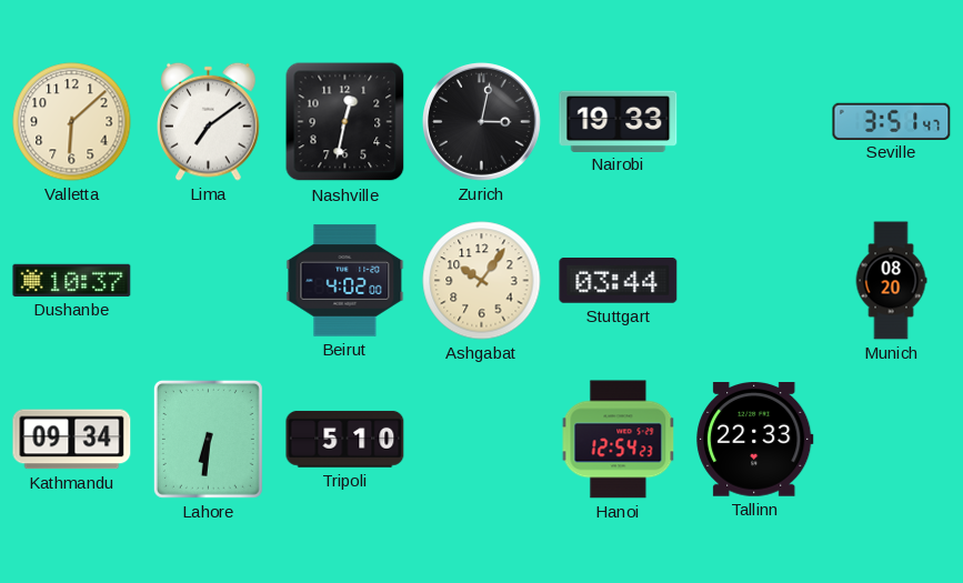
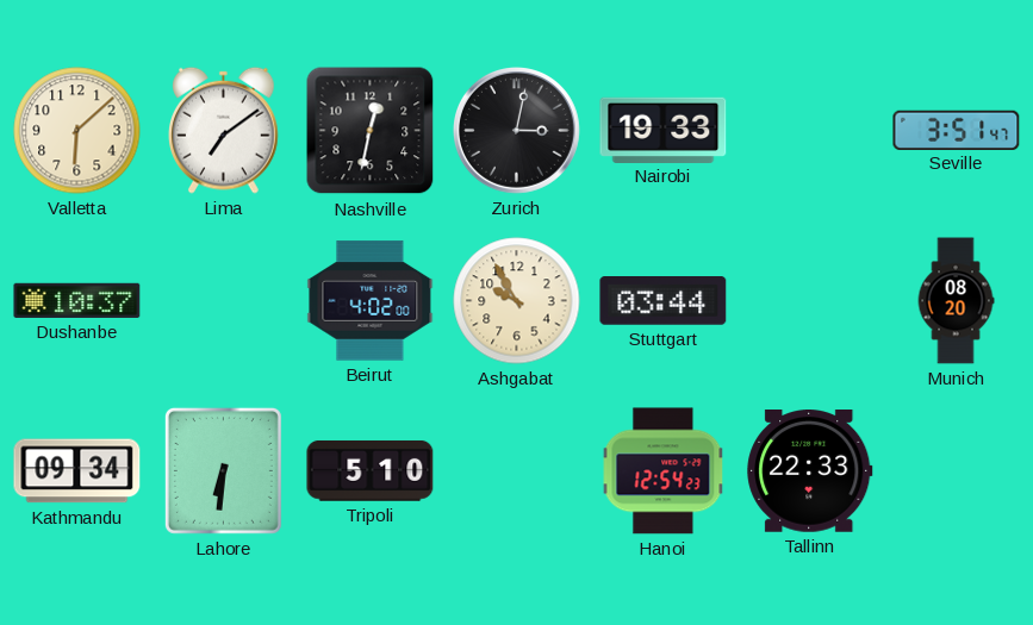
Ashgabat: 10:06 -> 9:55 (517, 301)
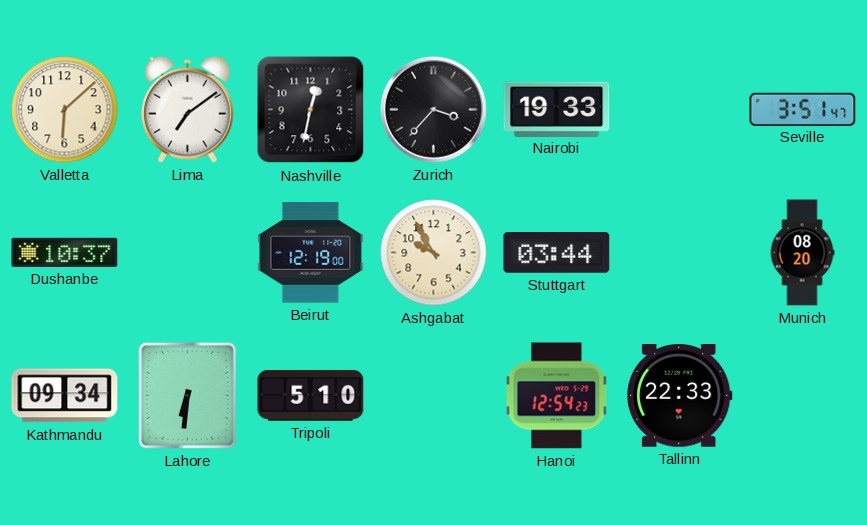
Zurich: 3:02 -> 3:37 (434, 110)
Beirut: 4:02 -> 12:19 (311, 253)
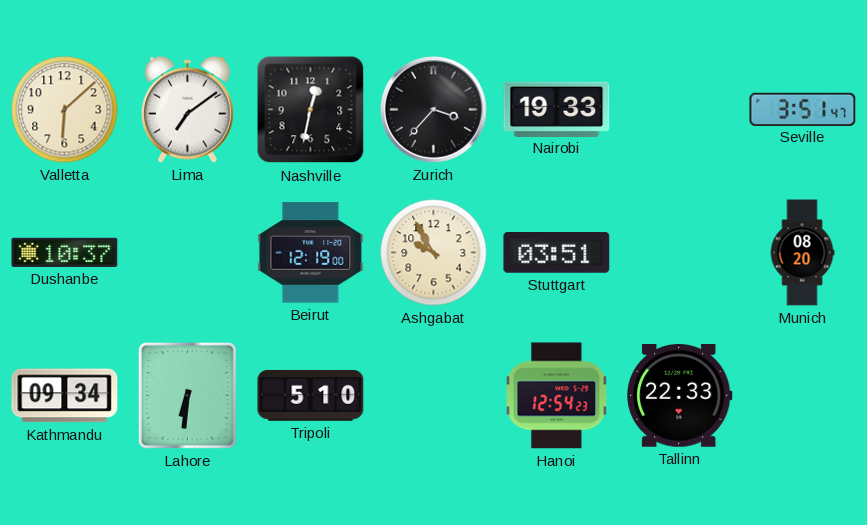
Stuttgart: 03:44 -> 03:51 (557, 253)
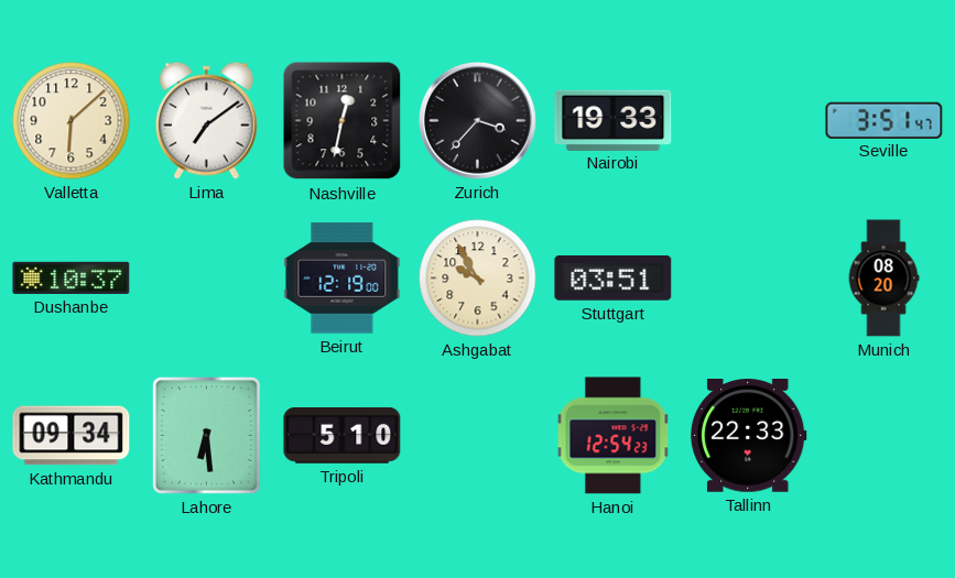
Lahore: 6:31 -> 6:29 (206, 435)
